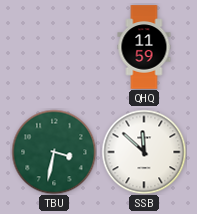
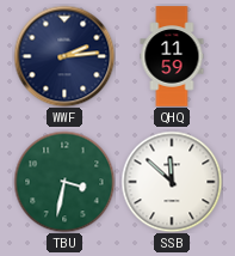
WWF: none -> 2:14 (64, 56)
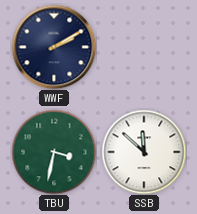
WWF: 2:14 -> 2:10 (54, 47)
QHQ: 11:59 -> none (172, 56)
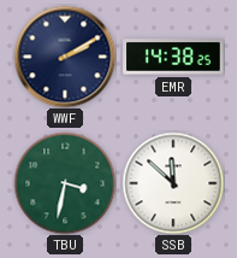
EMR: none -> 14:38 (173, 57)
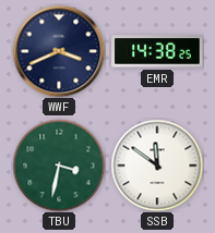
WWF: 2:10 -> 3:41 (59, 51)
SSB: 11:52 -> 11:51 (157, 165)
